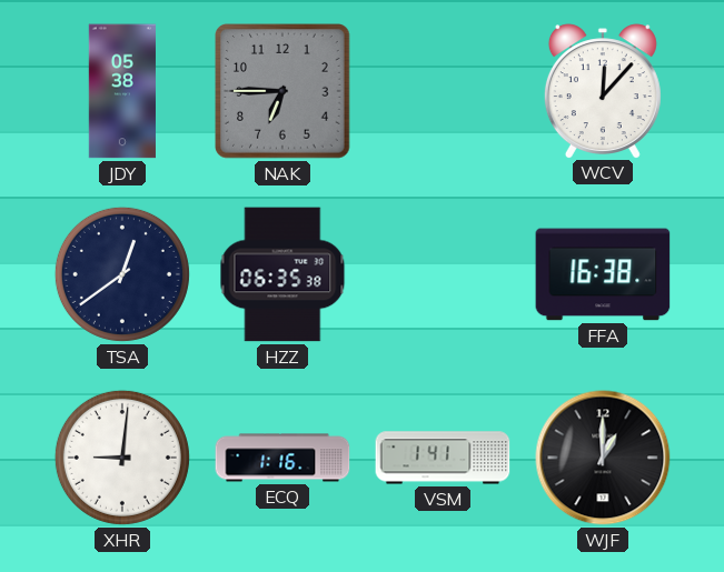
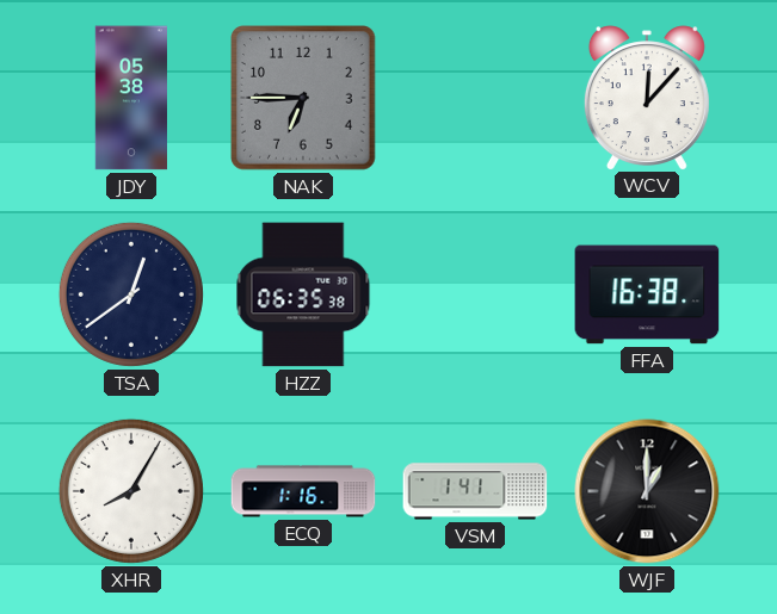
XHR: 9:01 -> 8:05 (131, 491)
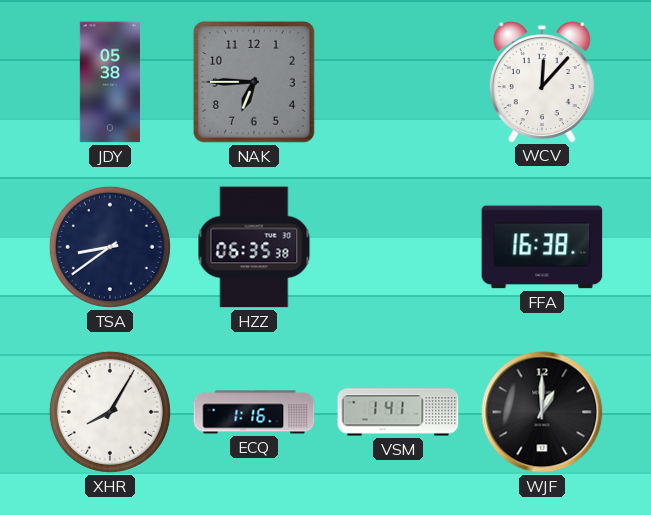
TSA: 12:39 -> 8:39 (110, 247)
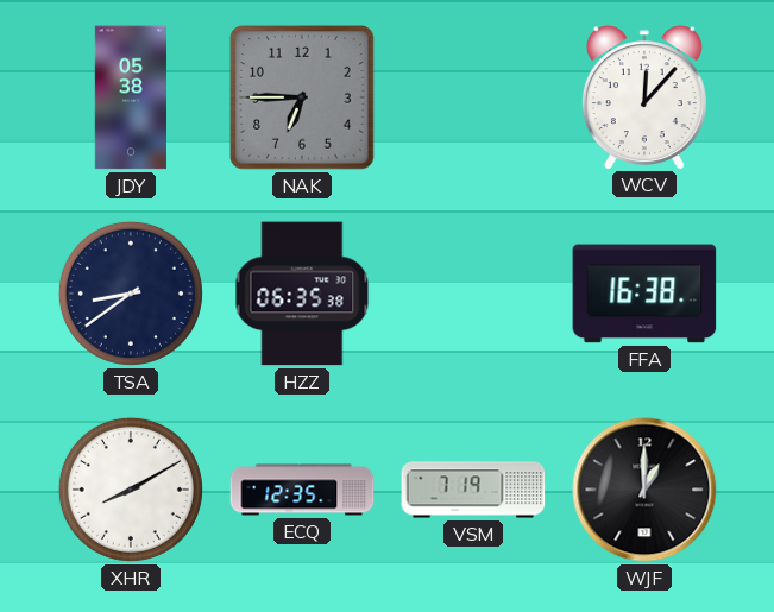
XHR: 8:05 -> 8:10 (131, 490)
ECQ: 1:16 -> 12:35 (302, 490)
VSM: 1:41 -> 7:19 (473, 490)
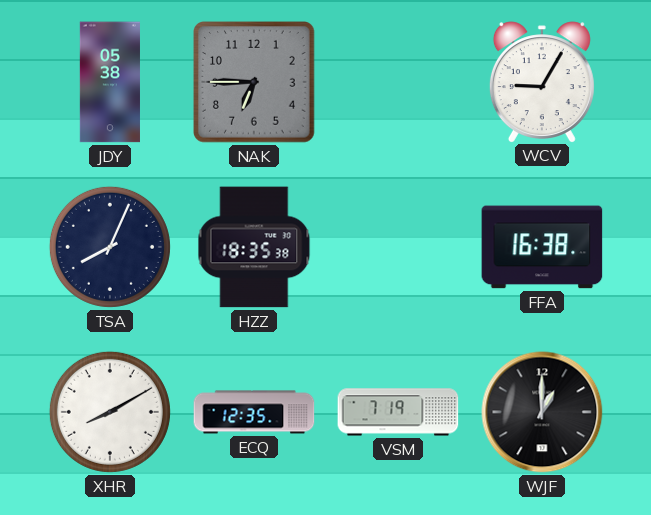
WCV: 12:07 -> 9:05 (542, 82)
TSA: 8:39 -> 8:04 (110, 247)
HZZ: 06:35 -> 18:35 (254, 247)
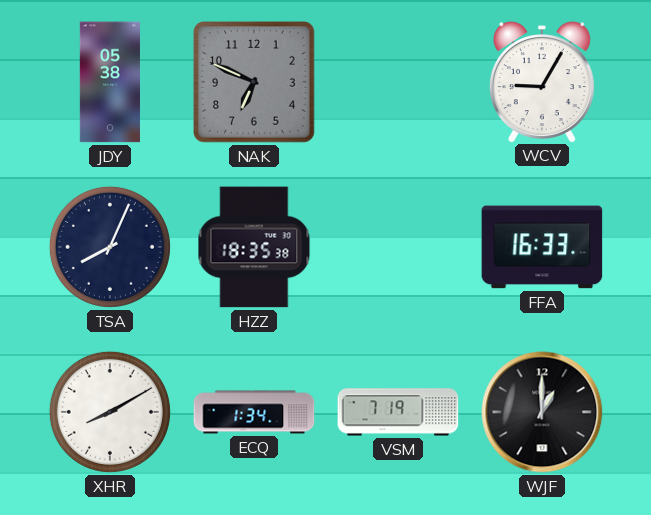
NAK: 6:45 -> 6:49 (255, 83)
FFA: 16:38 -> 16:33 (542, 247)
ECQ: 12:35 -> 1:34 (254, 412)
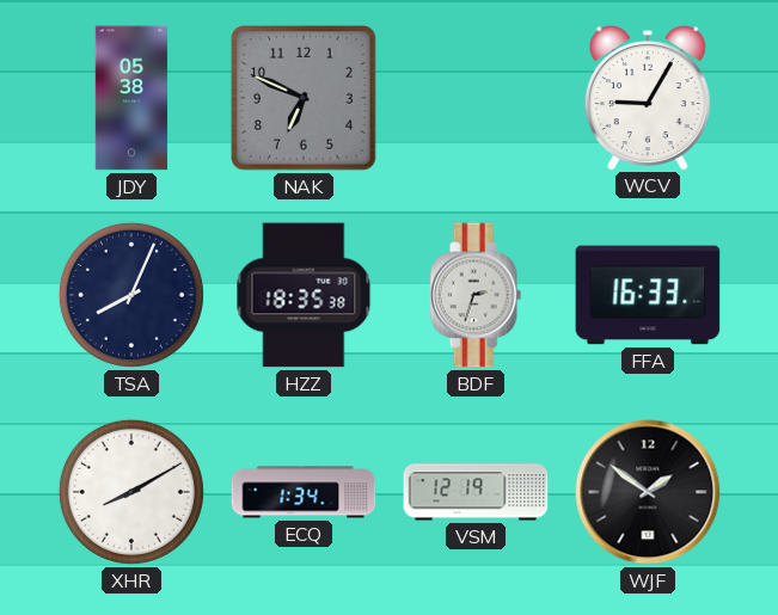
BDF: none -> 2:33 (476, 295)
VSM: 7:19 -> 12:19 (476, 492)
WJF: 1:00 -> 1:51 (648, 492)
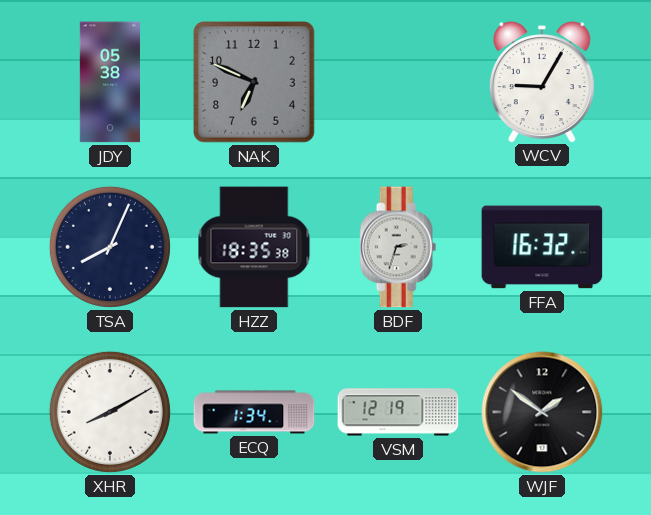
FFA: 16:33 -> 16:32 (542, 247)
